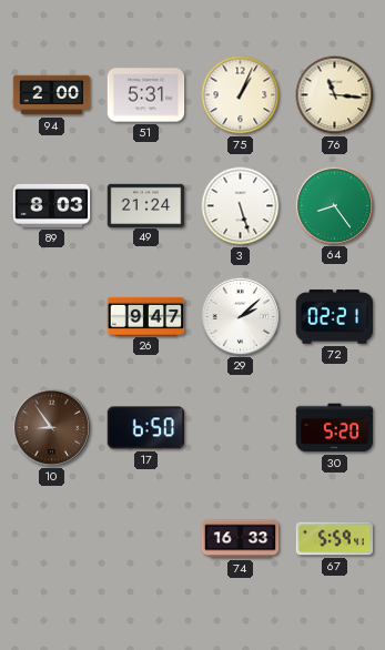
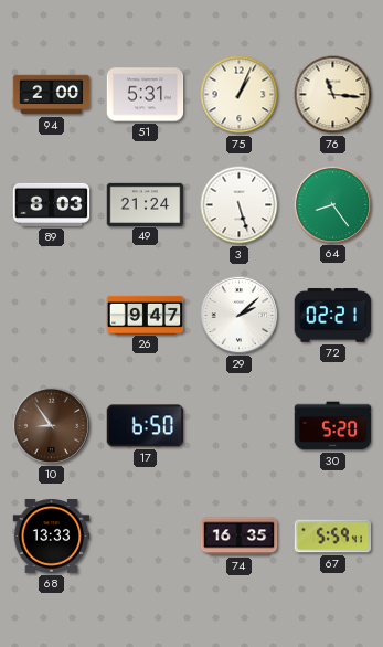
68: none -> 13:33 (52, 537)
74: 16:33 -> 16:35 (240, 537)
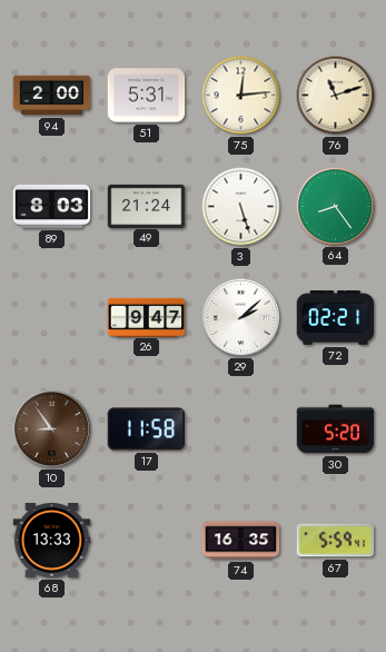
75: 1:04 -> 12:14 (241, 96)
76: 11:16 -> 11:12 (336, 96)
17: 6:50 -> 11:58 (147, 429)
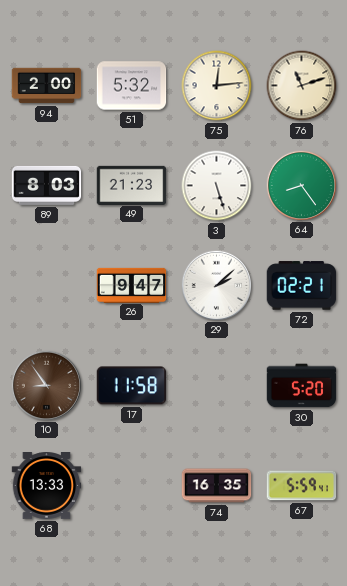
51: 5:31 -> 5:32 (132, 86)
49: 21:24 -> 21:23 (132, 185)
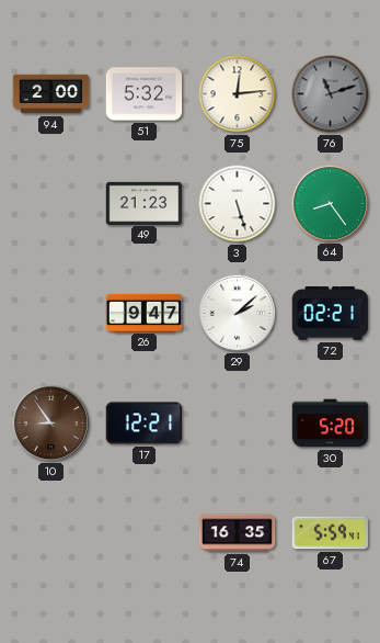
76 dial: cream -> grey (331, 94)
89: 8:03 -> none (47, 185)
17: 11:58 -> 12:21 (145, 424)
68: 13:33 -> none (47, 486)
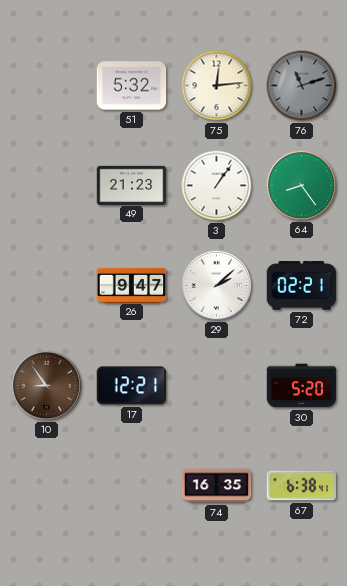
94: 2:00 -> none (51, 94)
3: 5:27 -> 1:06 (217, 186)
67: 5:59 -> 6:38 (302, 486)
